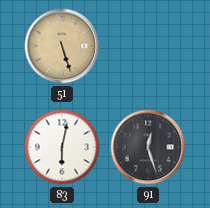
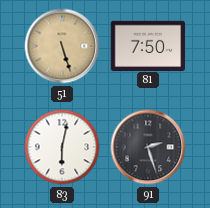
81: none -> 7:50 (148, 45)
91: 12:27 -> 2:27 (148, 147)
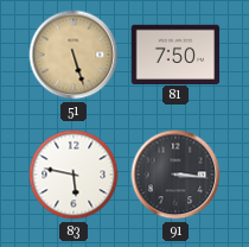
83: 6:02 -> 5:47 (74, 175)
91: 2:27 -> 3:16 (175, 175)
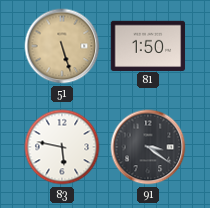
81: 7:50 -> 1:50 (148, 45)
91: 3:16 -> 3:21 (148, 147)
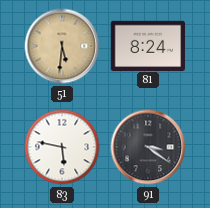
51: 5:27 -> 5:31 (62, 46)
81: 1:50 -> 8:24 (148, 45)
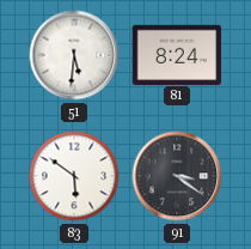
51 dial: champagne -> white (74, 55)
83: 5:47 -> 5:51 (74, 176)
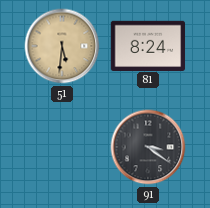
51 dial: white -> champagne (62, 46)
83: 5:51 -> none (74, 176)
